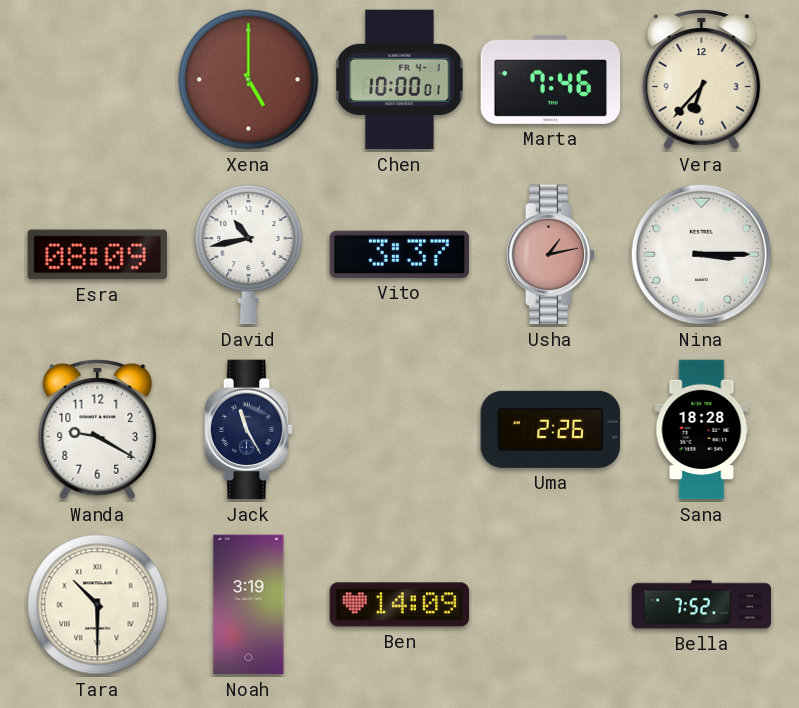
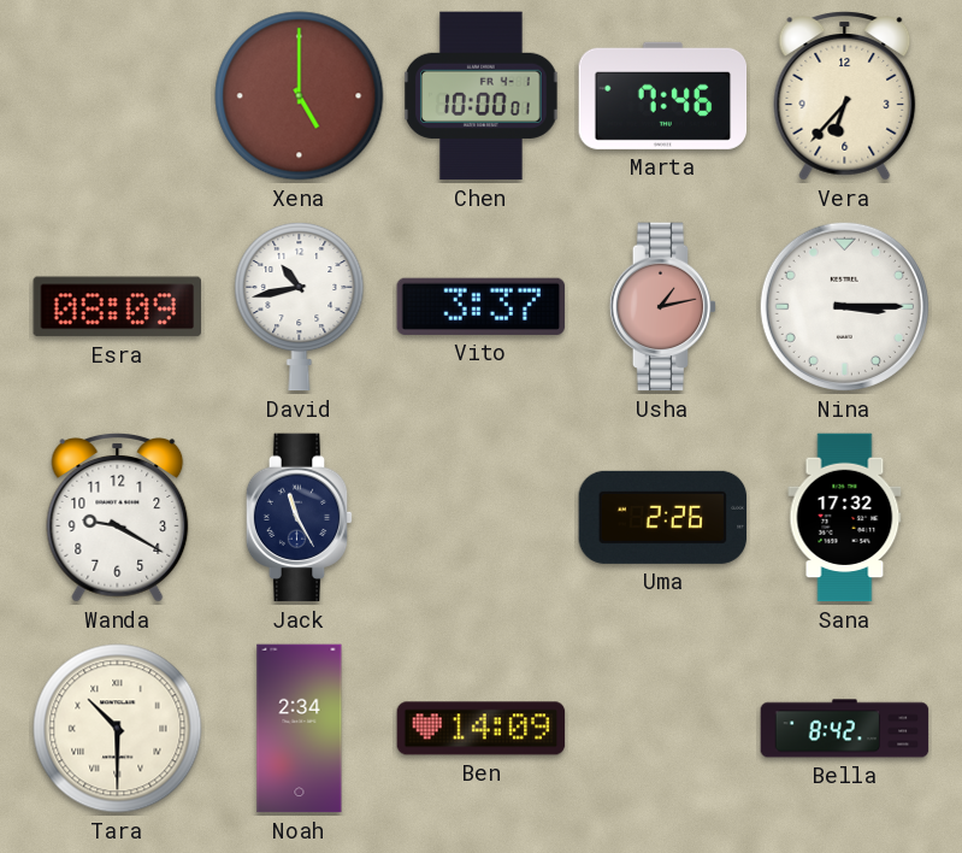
Sana: 18:28 -> 17:32 (845, 518)
Noah: 3:19 -> 2:34 (300, 729)
Bella: 7:52 -> 8:42 (845, 729)
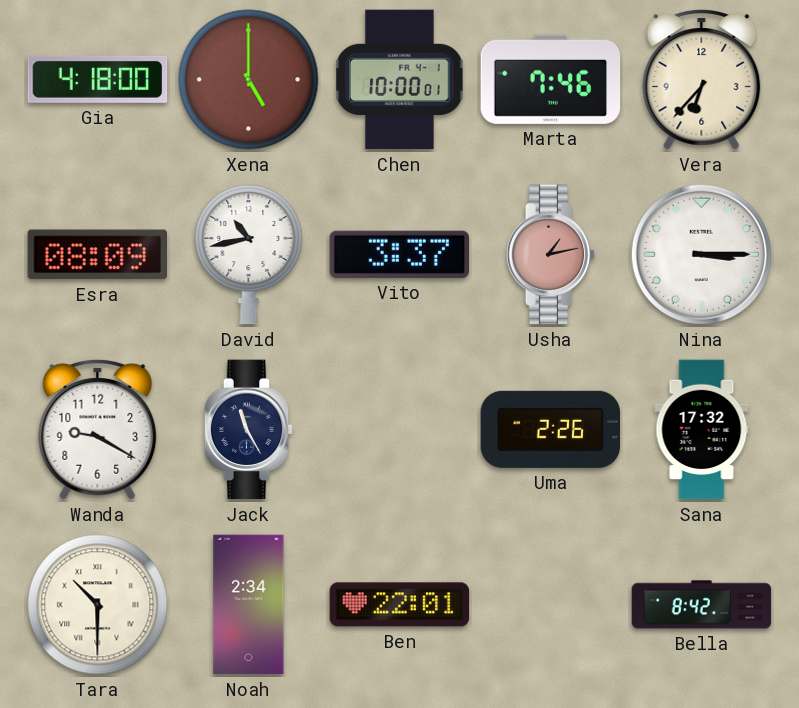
Gia: none -> 4:18 (98, 79)
Ben: 14:09 -> 22:01 (400, 605)
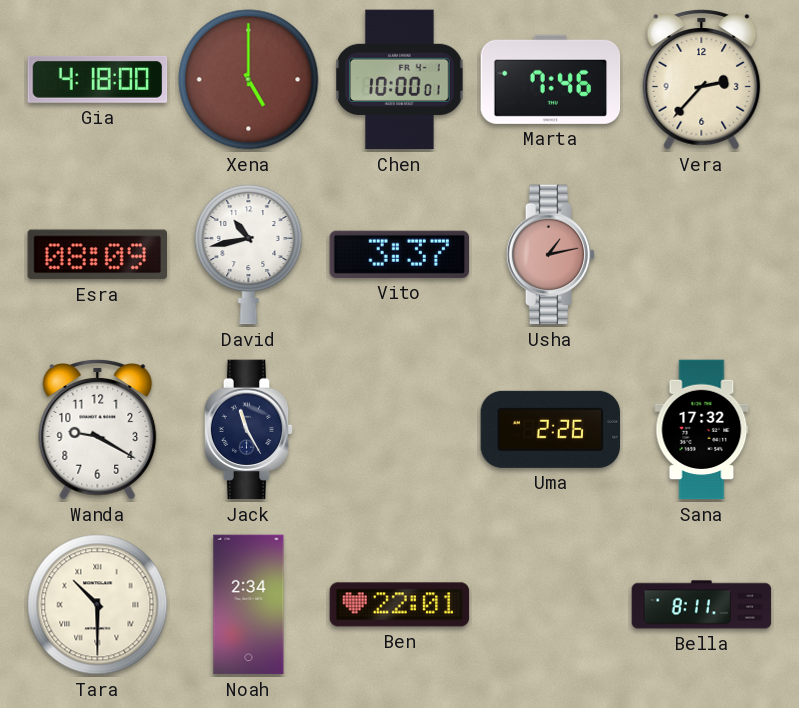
Vera: 6:37 -> 2:37 (702, 80)
Nina: 3:15 -> none (701, 254)
Bella: 8:42 -> 8:11 (702, 605)
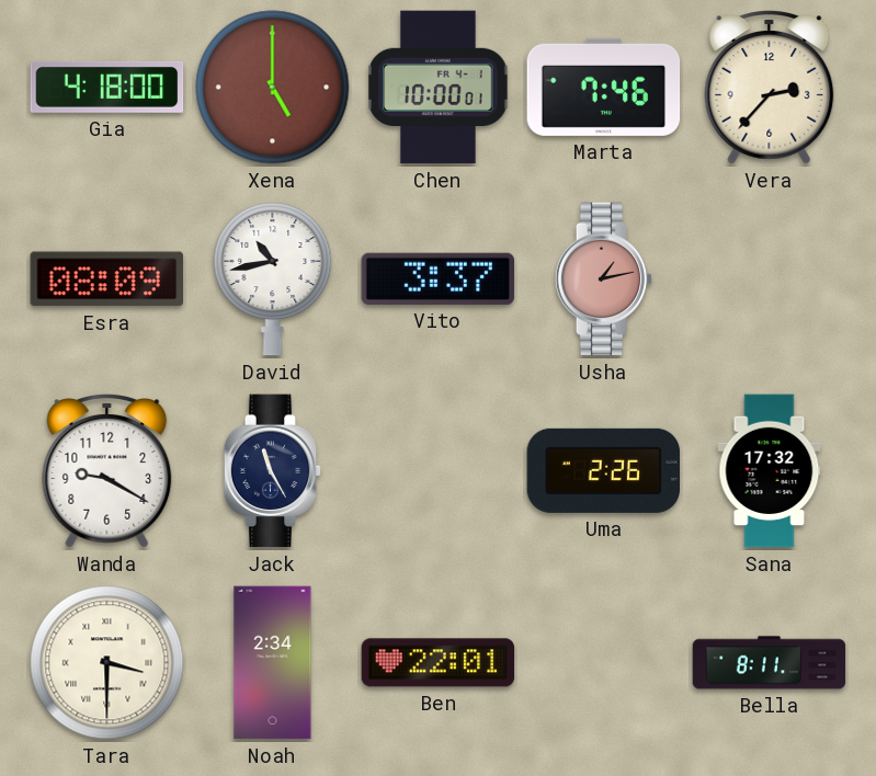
Tara: 10:30 -> 3:30 (107, 663)
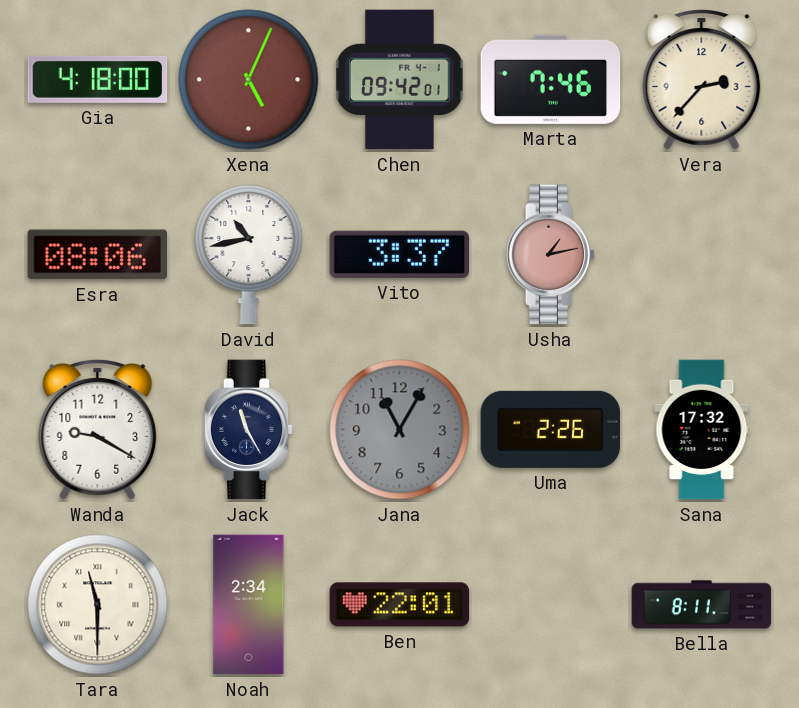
Xena: 5:00 -> 5:04 (249, 80)
Chen: 10:00 -> 09:42 (400, 80)
Esra: 08:09 -> 08:06 (97, 255)
Jana: none -> 11:05 (400, 430)
Tara: 3:30 -> 11:30 (98, 605)
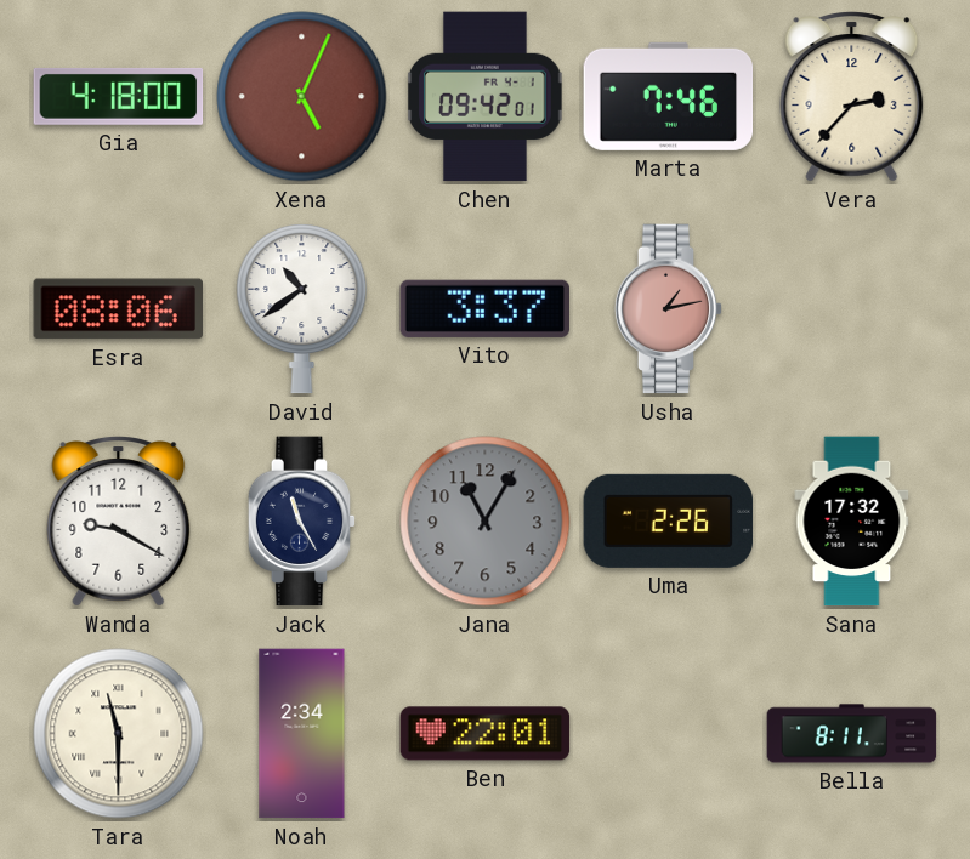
David: 10:43 -> 10:39 (302, 308)
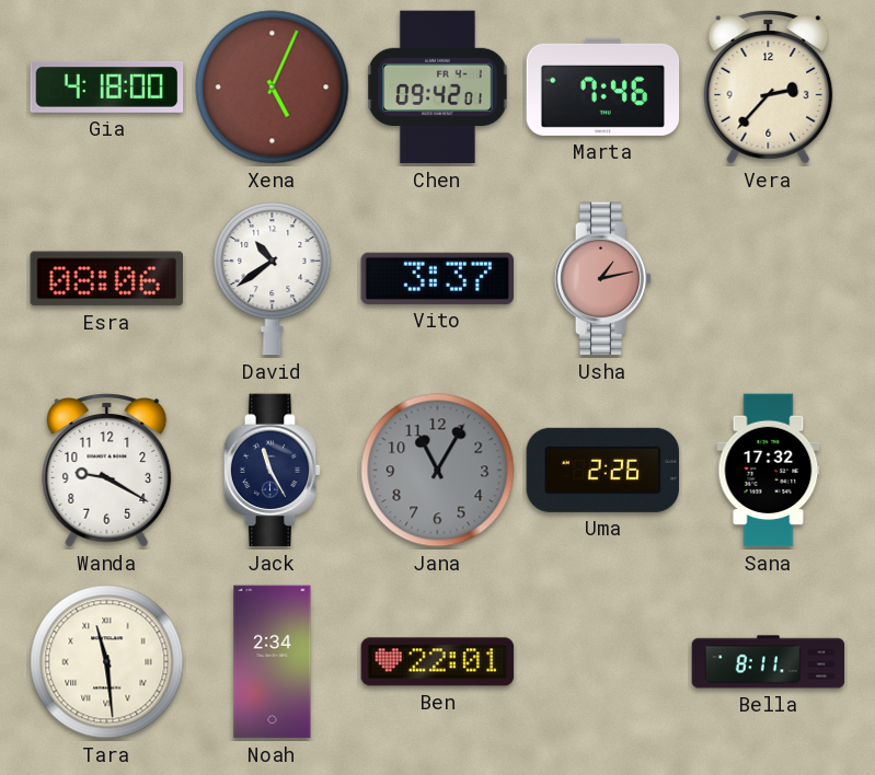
Tara: 11:30 -> 11:29 (107, 662)
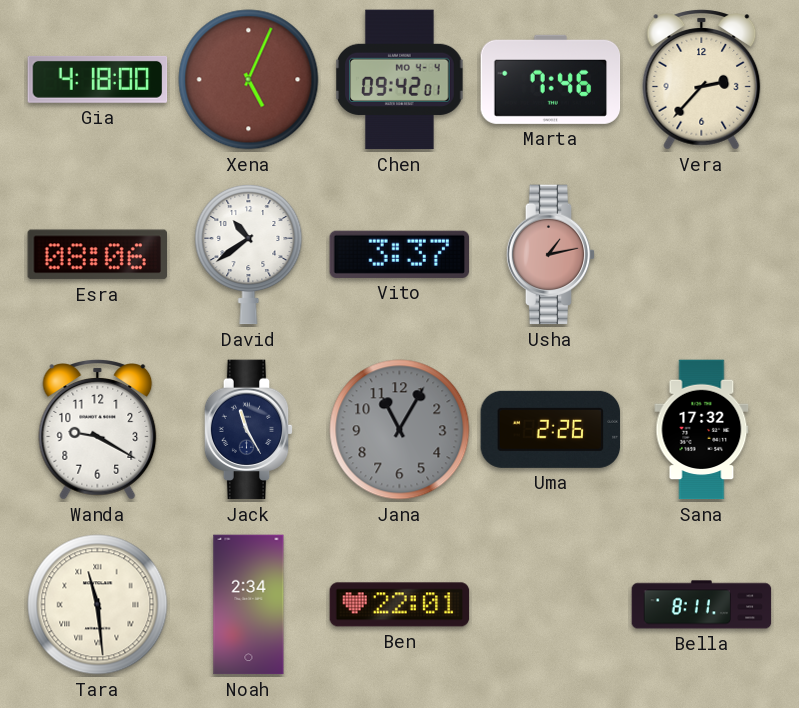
Chen date: FR 4-1 -> MO 4-4 (400, 80)
